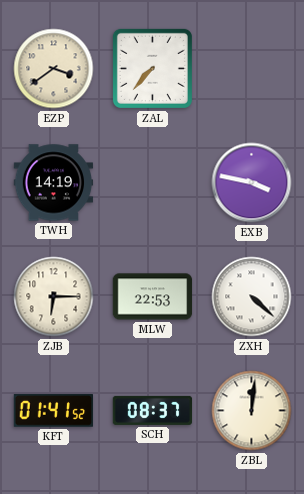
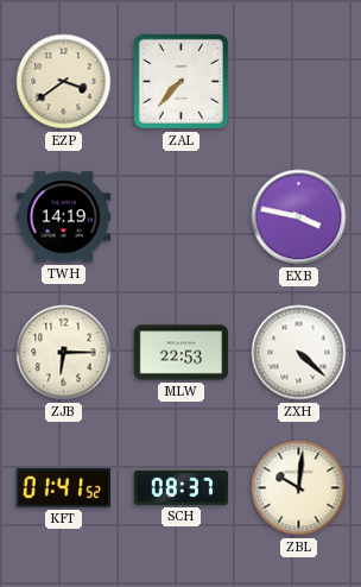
ZBL: 12:01 -> 10:01 (299, 488)
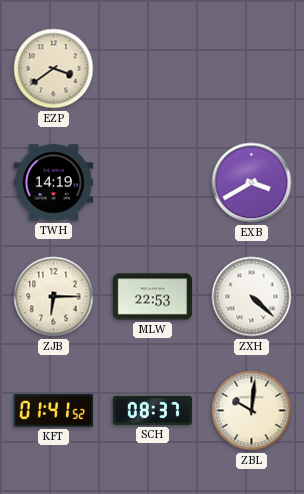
ZAL: 7:37 -> none (180, 81)
EXB: 3:47 -> 3:40 (252, 183)
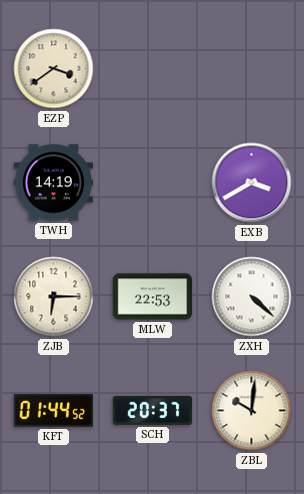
KFT: 01:41 -> 01:44 (54, 411)
SCH: 08:37 -> 20:37 (153, 410)
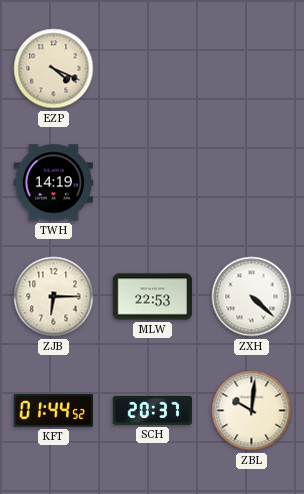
EZP: 3:39 -> 4:19 (54, 69)
EXB: 3:40 -> none (252, 183)
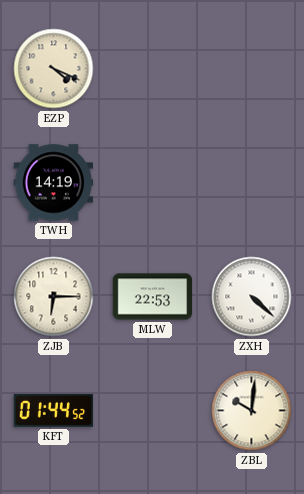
SCH: 20:37 -> none (153, 410)
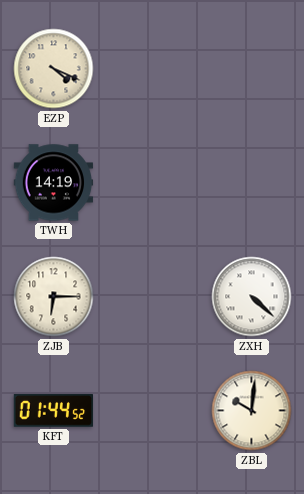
MLW: 22:53 -> none (153, 297)
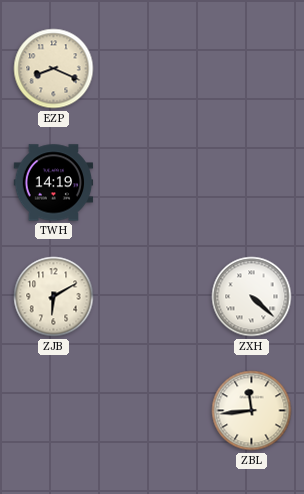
EZP: 4:19 -> 8:19 (54, 69)
ZJB: 6:15 -> 6:10 (54, 297)
KFT: 01:44 -> none (54, 411)
ZBL: 10:01 -> 11:44 (252, 411)
